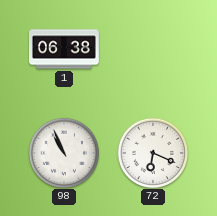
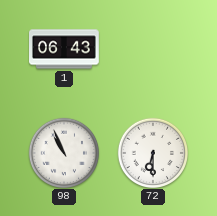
1: 06:38 -> 06:43 (64, 49)
72: 6:19 -> 6:30 (152, 152)
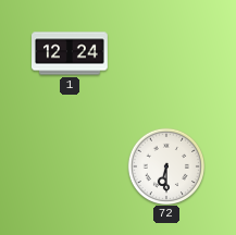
1: 06:43 -> 12:24 (70, 53)
98: 10:56 -> none (63, 152)
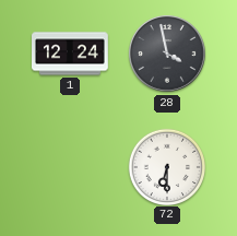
28: none -> 3:58 (167, 54)
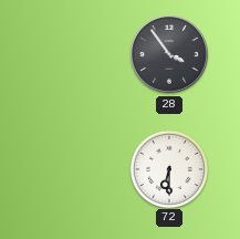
1: 12:24 -> none (70, 54)
28: 3:58 -> 3:54 (169, 54)
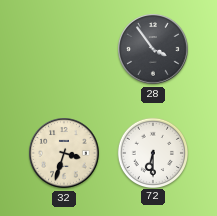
32: none -> 3:33 (64, 153)
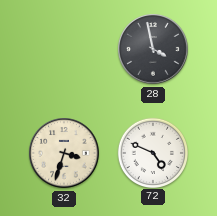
28: 3:54 -> 3:58 (153, 49)
72: 6:30 -> 4:49 (152, 152)
